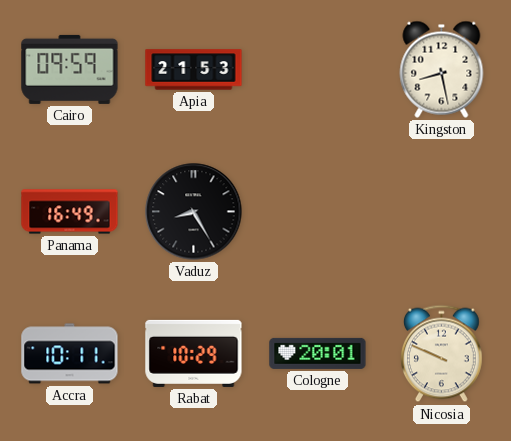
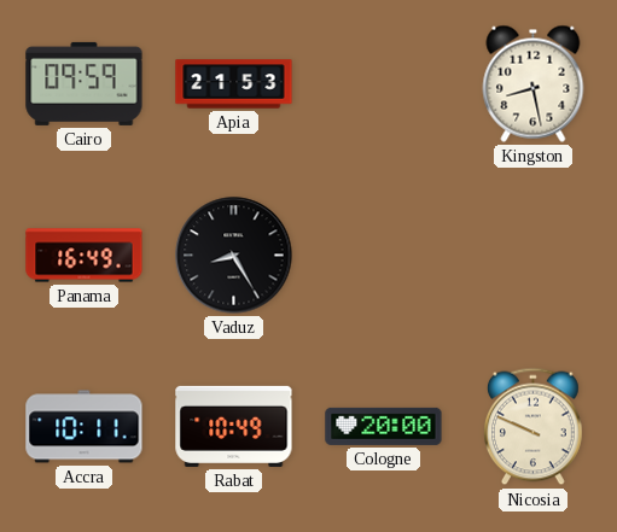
Rabat: 10:29 -> 10:49 (234, 426)
Cologne: 20:01 -> 20:00 (384, 426)
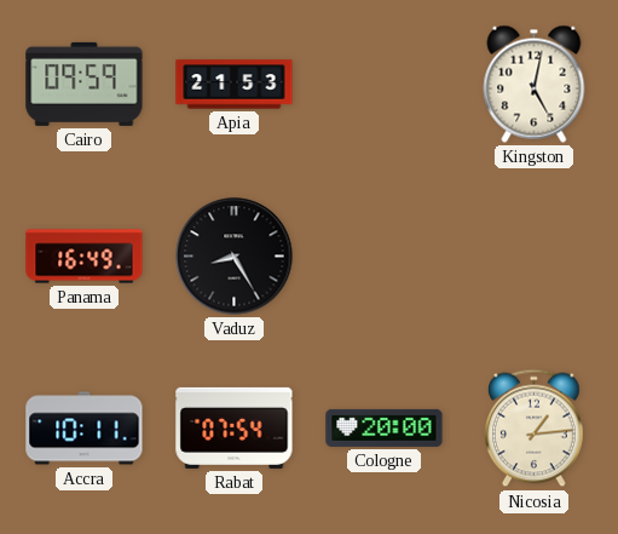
Kingston: 8:28 -> 5:02 (535, 84)
Rabat: 10:49 -> 07:54 (235, 427)
Nicosia: 9:49 -> 1:14 (535, 429)
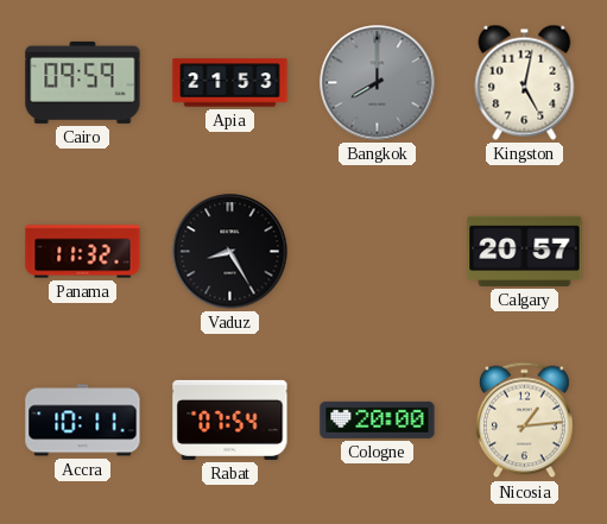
Bangkok: none -> 8:00 (378, 83)
Panama: 16:49 -> 11:32 (83, 252)
Calgary: none -> 20:57 (525, 251)
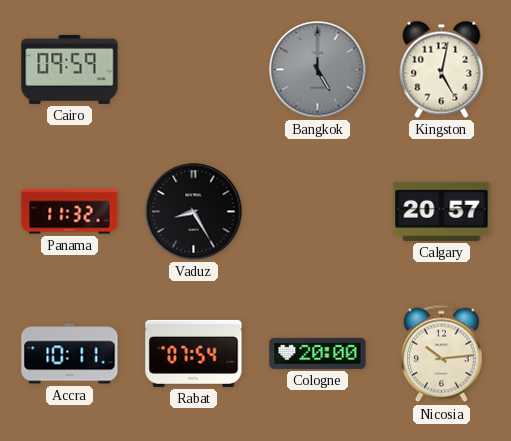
Apia: 21:53 -> none (230, 83)
Bangkok: 8:00 -> 5:00 (318, 70)
Nicosia: 1:14 -> 10:14 (442, 354)
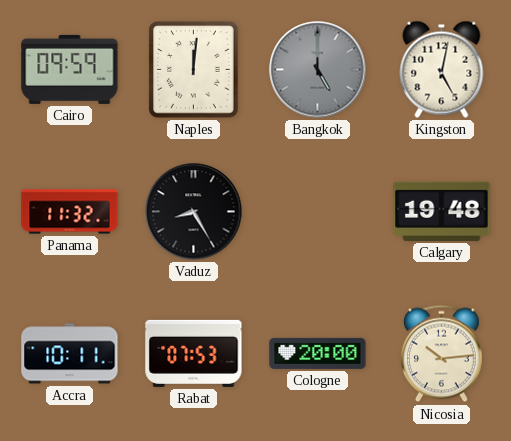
Naples: none -> 12:01 (194, 70)
Calgary: 20:57 -> 19:48 (442, 211)
Rabat: 07:54 -> 07:53 (194, 353)
